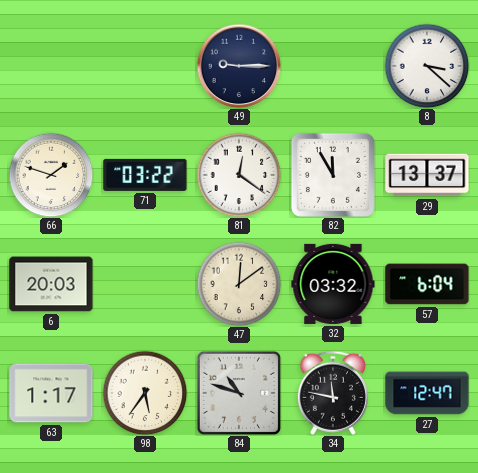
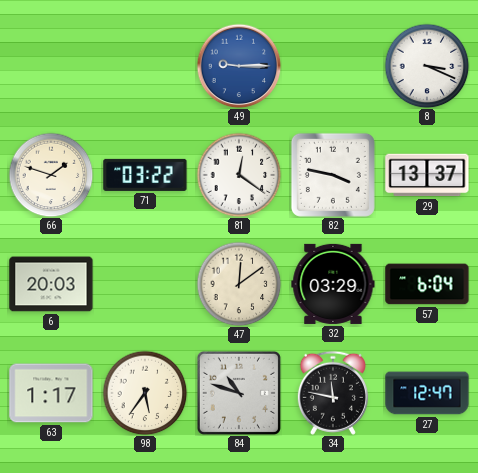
49 dial: navy -> blue (239, 66)
8: 3:22 -> 3:19 (427, 66)
82: 11:55 -> 3:47 (333, 175)
32: 03:32 -> 03:29 (333, 284)
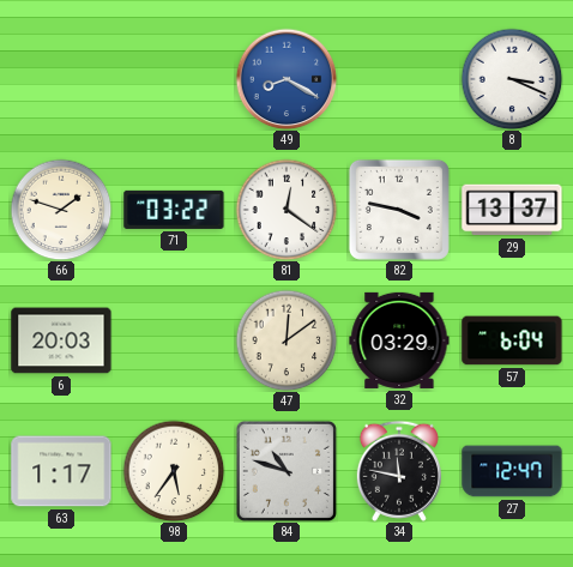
49: 9:15 -> 8:20 (286, 79)
